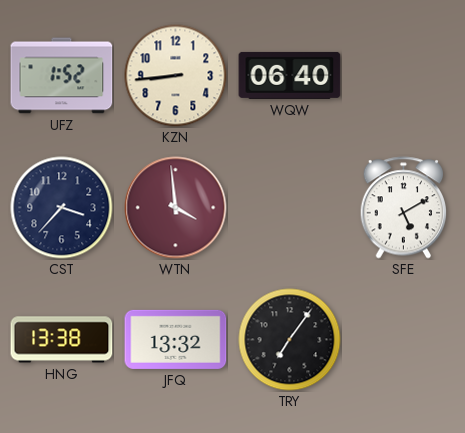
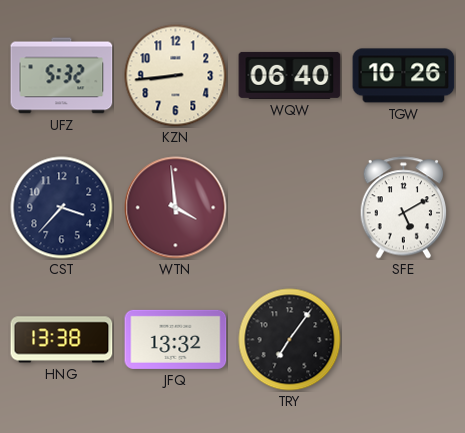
UFZ: 1:52 -> 5:32 (62, 76)
TGW: none -> 10:26 (404, 76)
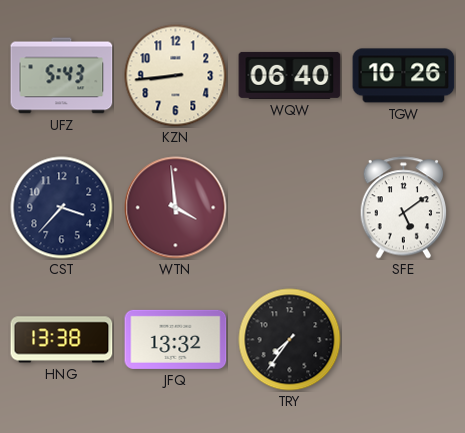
UFZ: 5:32 -> 5:43 (62, 76)
SFE: 5:10 -> 5:09 (404, 208)
TRY: 7:06 -> 7:36 (290, 340)
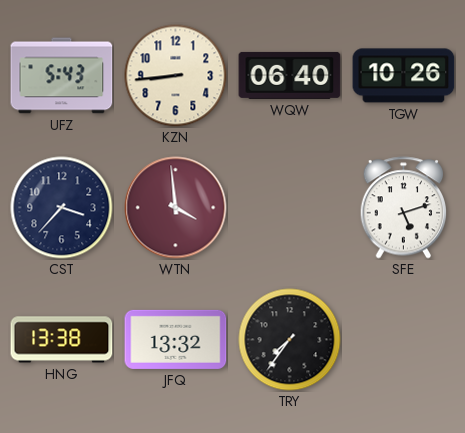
SFE: 5:09 -> 5:12 (404, 208)
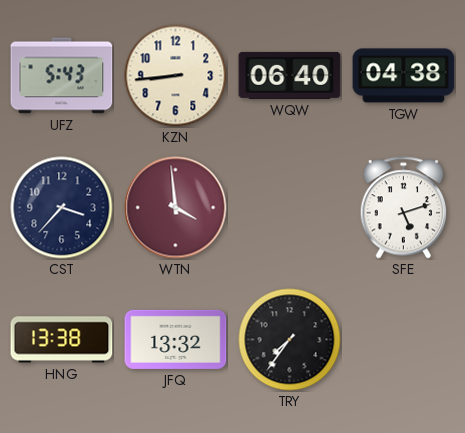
TGW: 10:26 -> 04:38 (404, 76)
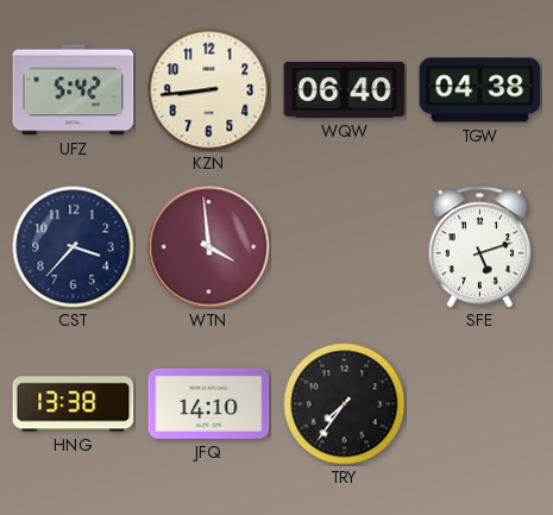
UFZ: 5:43 -> 5:42 (74, 90)
JFQ: 13:32 -> 14:10 (209, 403)
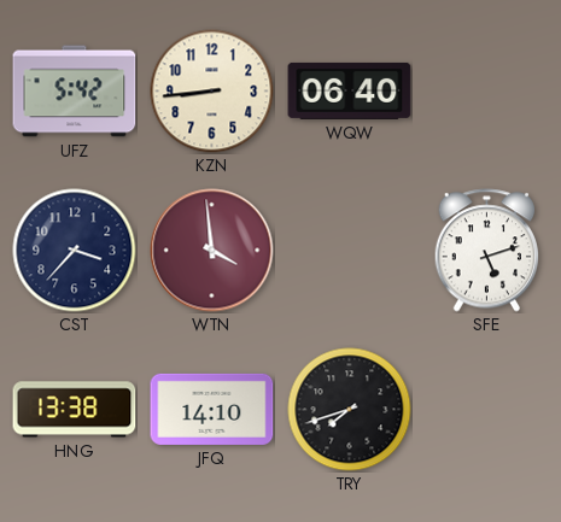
TGW: 04:38 -> none (480, 90)
TRY: 7:36 -> 7:42 (350, 410)
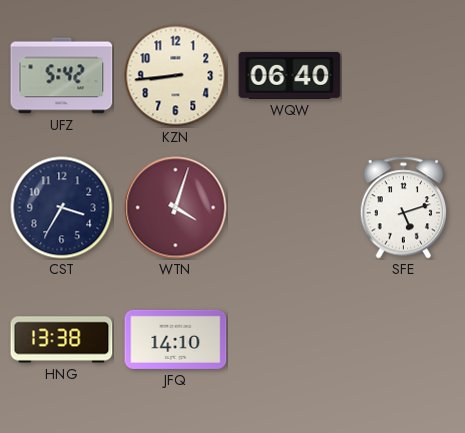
CST: 3:37 -> 3:35 (62, 208)
WTN: 3:59 -> 4:03 (176, 208)
TRY: 7:42 -> none (350, 410)
